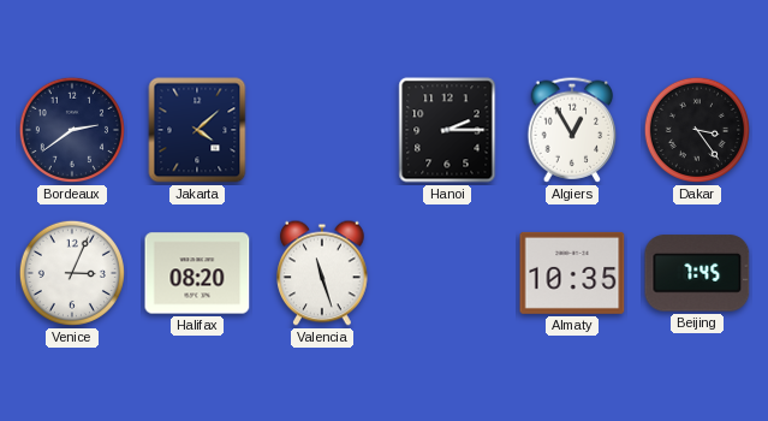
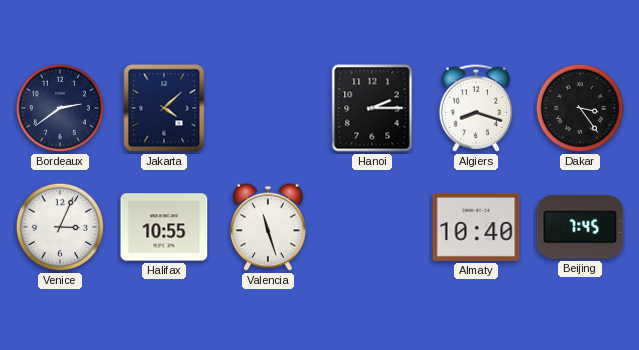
Algiers: 12:55 -> 8:18 (476, 108)
Halifax: 08:20 -> 10:55 (164, 227)
Almaty: 10:35 -> 10:40 (476, 227)
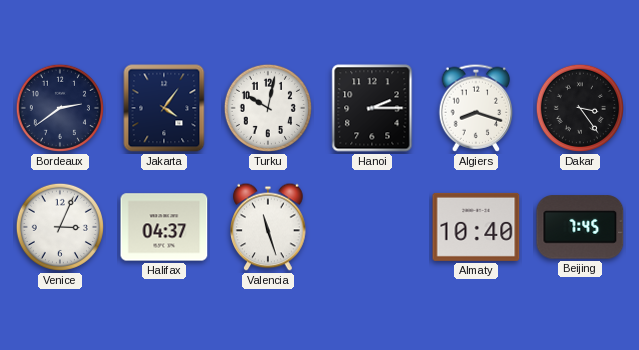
Jakarta: 4:08 -> 4:06 (164, 108)
Turku: none -> 10:02 (268, 108)
Halifax: 10:55 -> 04:37 (164, 227)
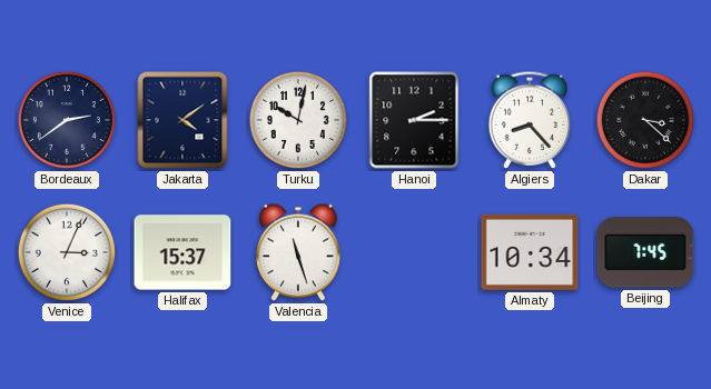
Jakarta: 4:06 -> 4:09 (182, 120)
Algiers: 8:18 -> 8:23 (530, 120)
Dakar: 3:24 -> 3:22 (645, 120)
Halifax: 04:37 -> 15:37 (182, 252)
Almaty: 10:40 -> 10:34 (530, 252)
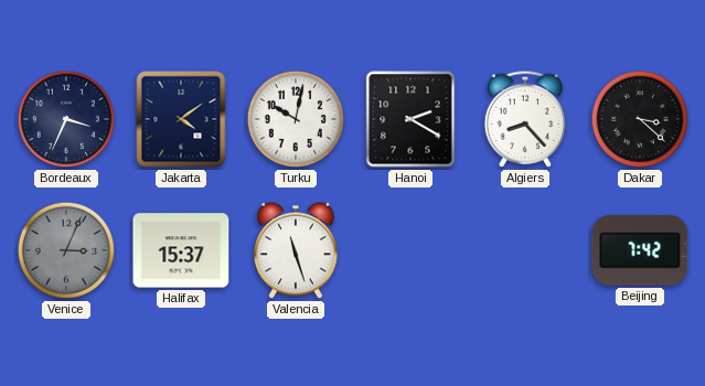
Bordeaux: 2:39 -> 3:34 (66, 119)
Hanoi: 2:15 -> 2:20 (410, 119)
Venice dial: white -> grey (66, 250)
Almaty: 10:34 -> none (530, 252)
Beijing: 7:45 -> 7:42 (640, 250)
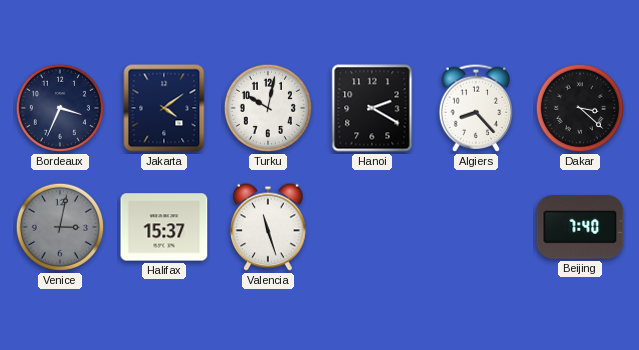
Venice: 3:04 -> 3:02 (60, 227)
Beijing: 7:42 -> 7:40 (580, 227)
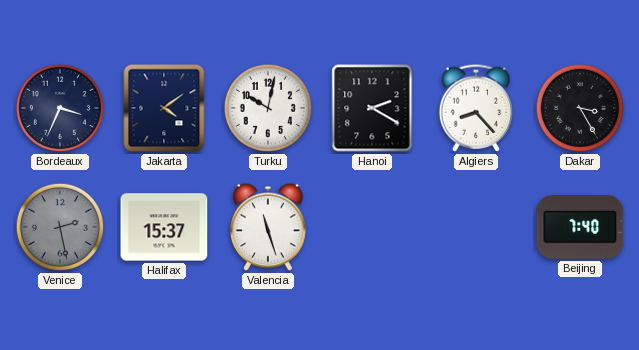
Dakar: 3:22 -> 3:25 (580, 108)
Venice: 3:02 -> 2:28 (60, 227)
